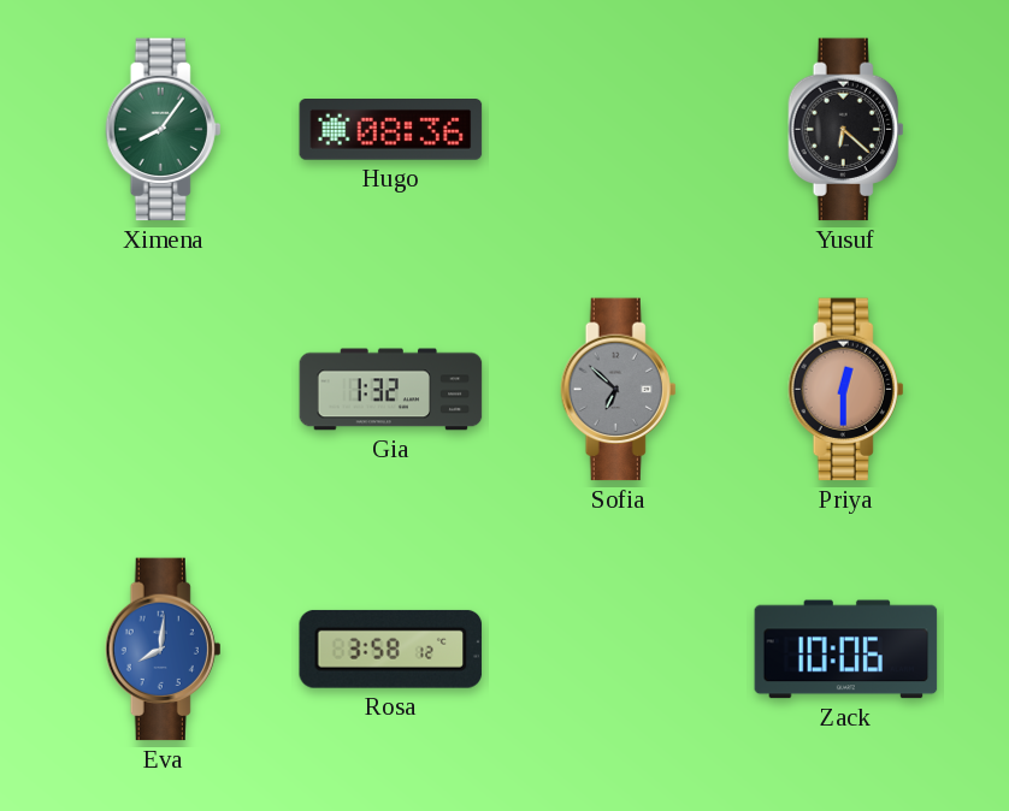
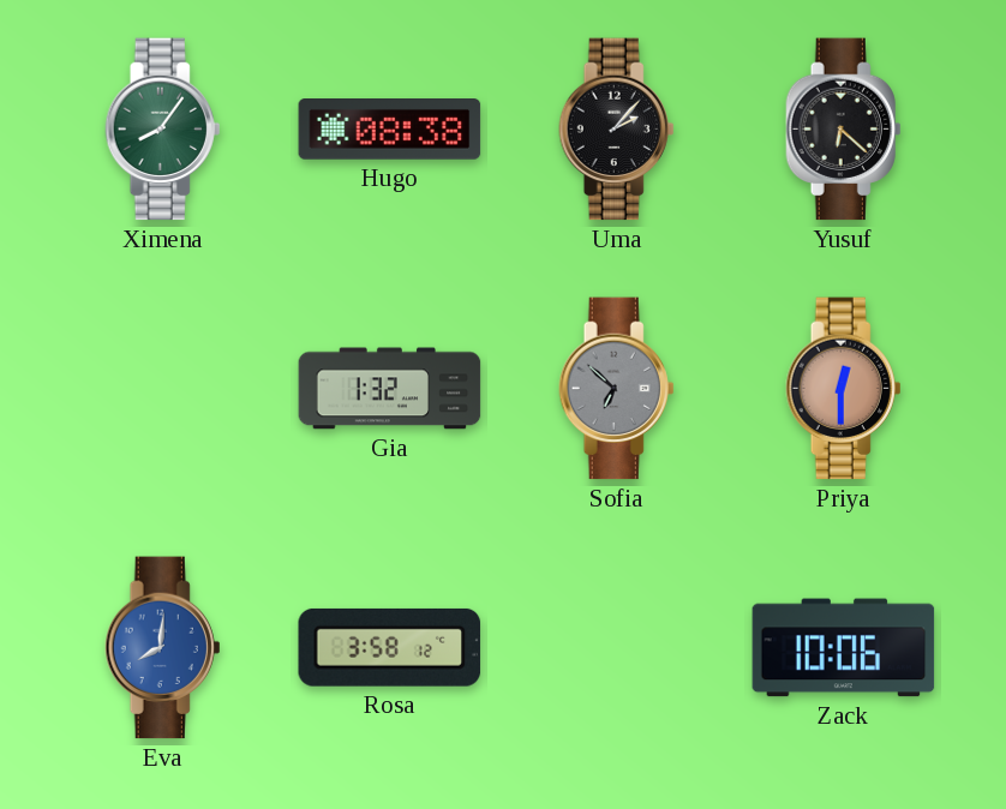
Hugo: 08:36 -> 08:38 (390, 130)
Uma: none -> 2:07 (617, 130)
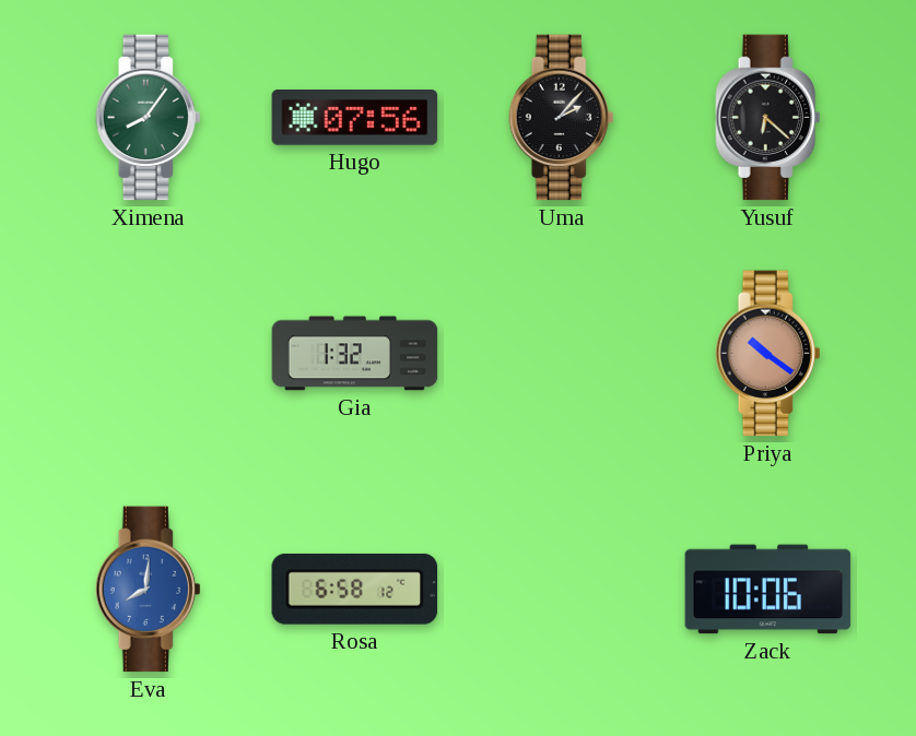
Hugo: 08:38 -> 07:56 (355, 118)
Sofia: 6:52 -> none (617, 389)
Priya: 12:30 -> 10:21 (768, 354)
Rosa: 3:58 -> 6:58 (355, 589)
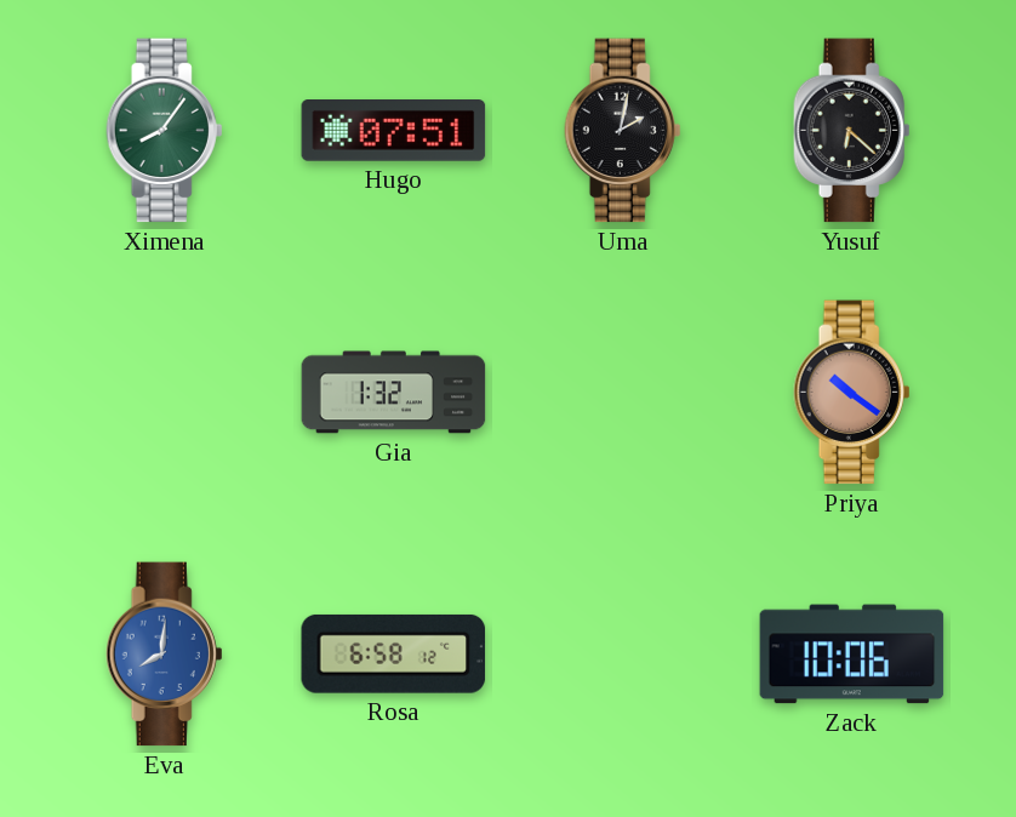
Hugo: 07:56 -> 07:51 (394, 131)
Uma: 2:07 -> 2:02 (623, 131)
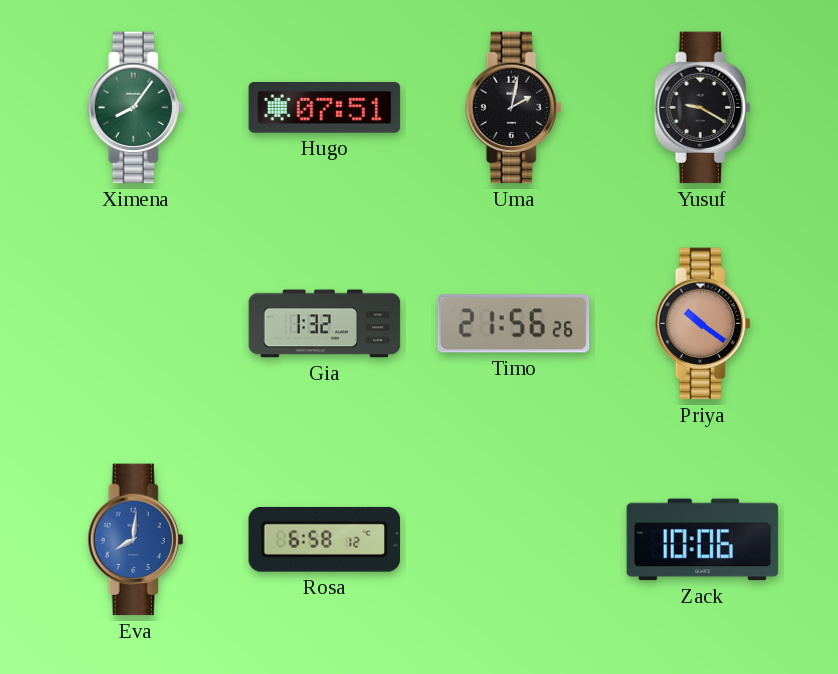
Yusuf: 6:22 -> 9:20 (703, 108)
Timo: none -> 21:56 (514, 324)
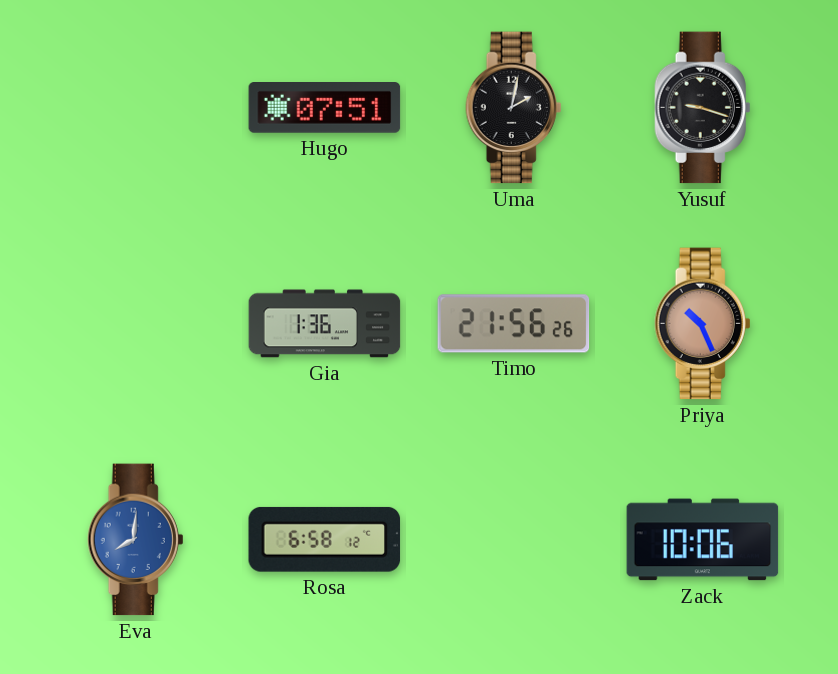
Ximena: 8:06 -> none (136, 108)
Yusuf: 9:20 -> 9:18 (703, 108)
Gia: 1:32 -> 1:36 (325, 324)
Priya: 10:21 -> 10:26 (703, 324)
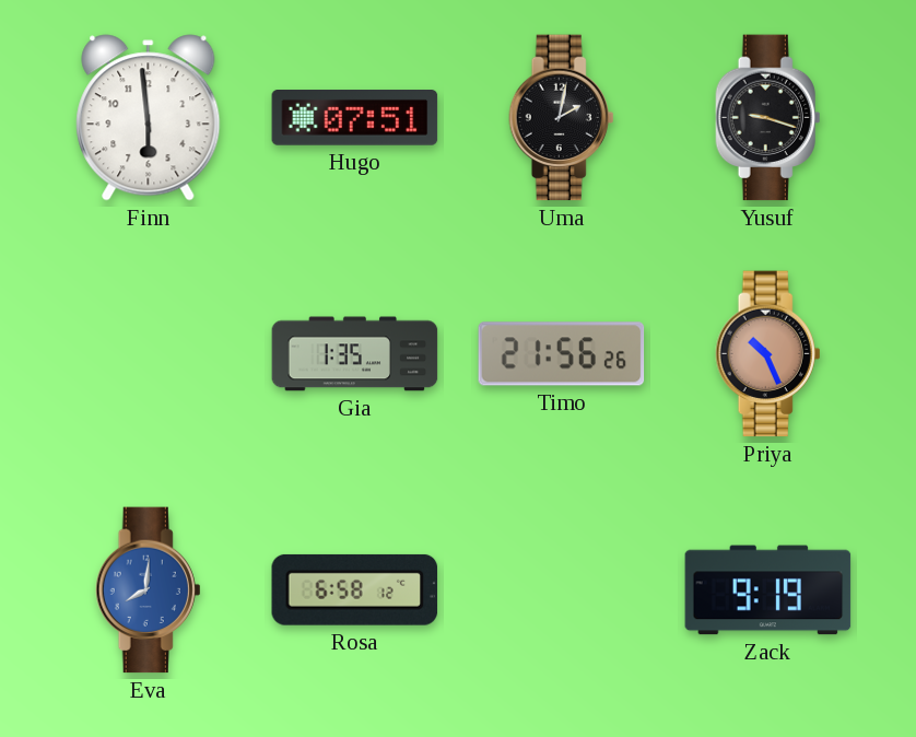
Finn: none -> 5:59 (149, 118)
Gia: 1:36 -> 1:35 (355, 354)
Zack: 10:06 -> 9:19 (768, 590)
